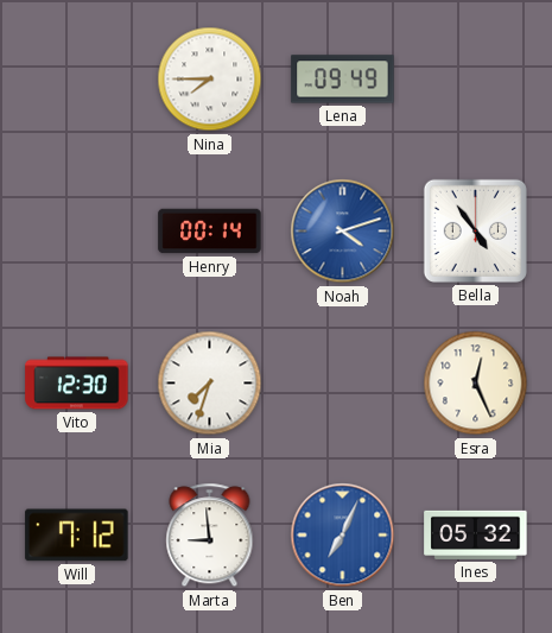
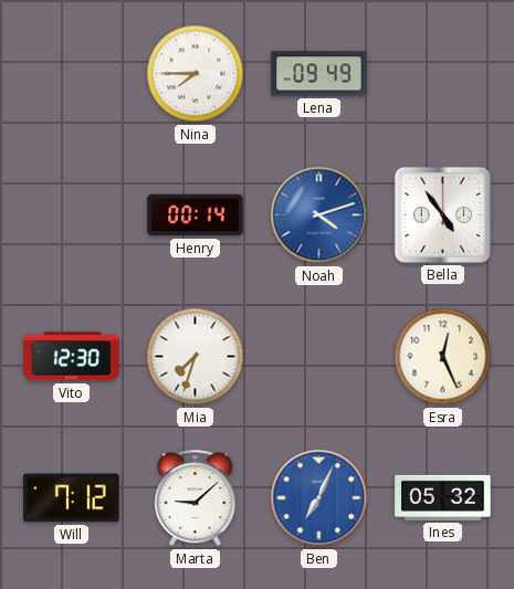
Marta: 8:59 -> 9:08 (196, 498)
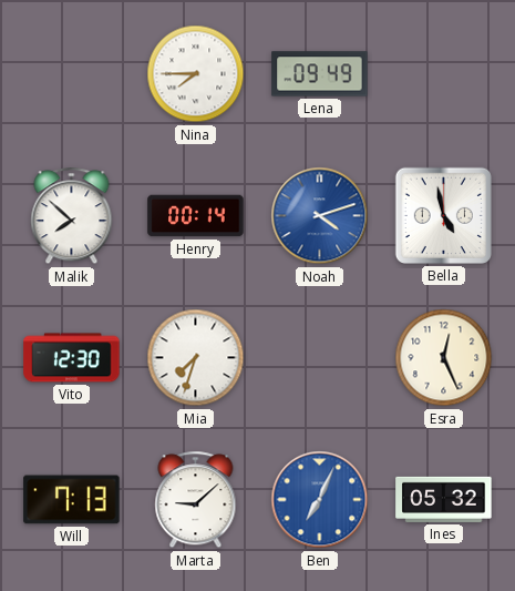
Malik: none -> 7:52 (72, 216)
Bella: 4:54 -> 4:58 (443, 215)
Will: 7:12 -> 7:13 (72, 500)
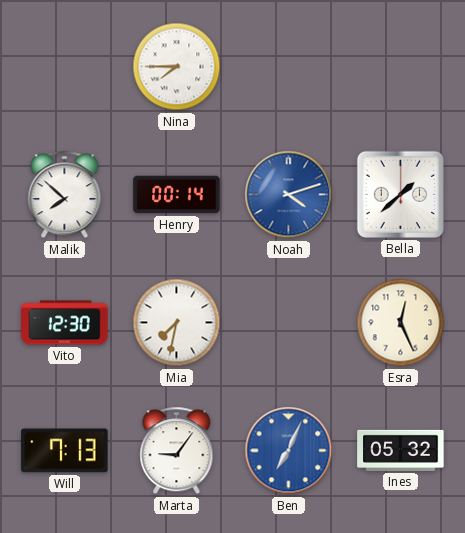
Lena: 09:49 -> none (320, 74)
Bella: 4:58 -> 1:38 (400, 194)
Mia: 7:33 -> 7:32 (177, 323)
Marta: 9:08 -> 9:06 (177, 451)
